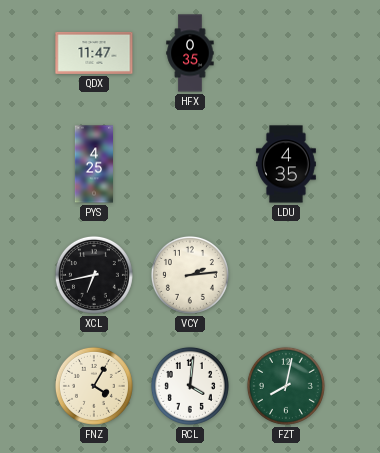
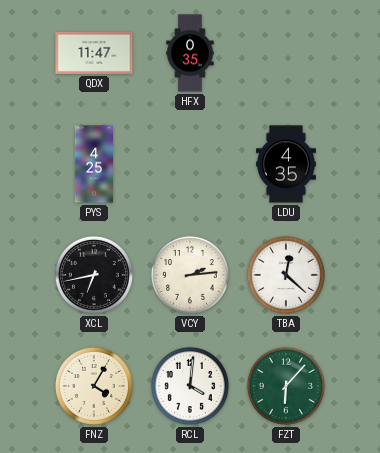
TBA: none -> 12:22 (286, 275)
FZT: 8:02 -> 6:07 (286, 386)
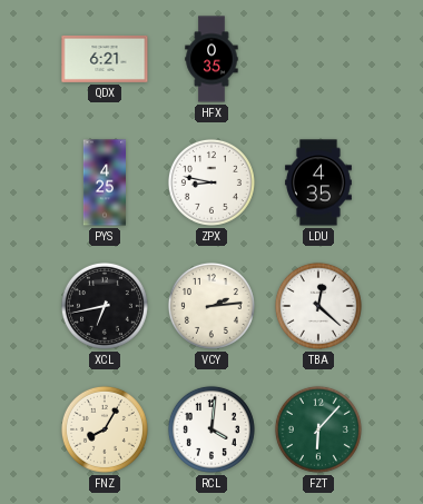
QDX: 11:47 -> 6:21 (105, 59)
ZPX: none -> 8:47 (211, 182)
FNZ: 4:05 -> 8:05 (105, 429)
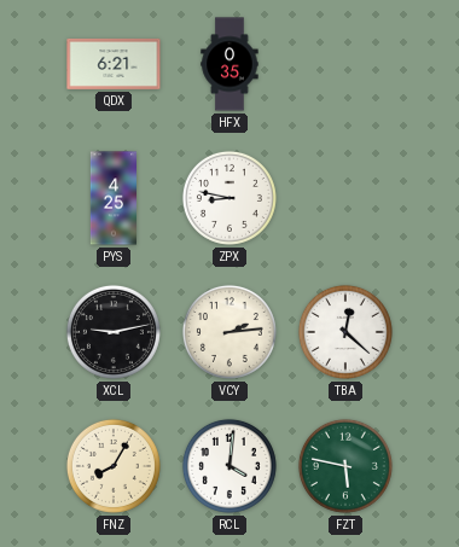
LDU: 4:35 -> none (319, 182)
XCL: 6:43 -> 9:13 (114, 332)
FZT: 6:07 -> 5:47 (345, 466)
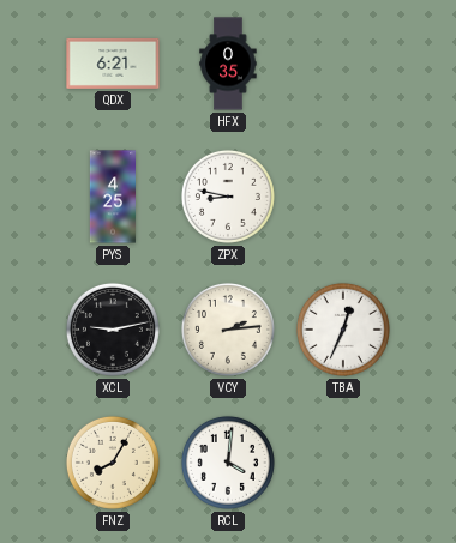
TBA: 12:22 -> 12:34 (343, 330)
FZT: 5:47 -> none (345, 466)
